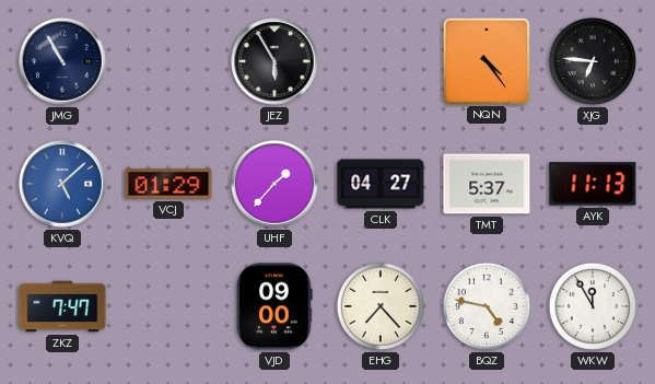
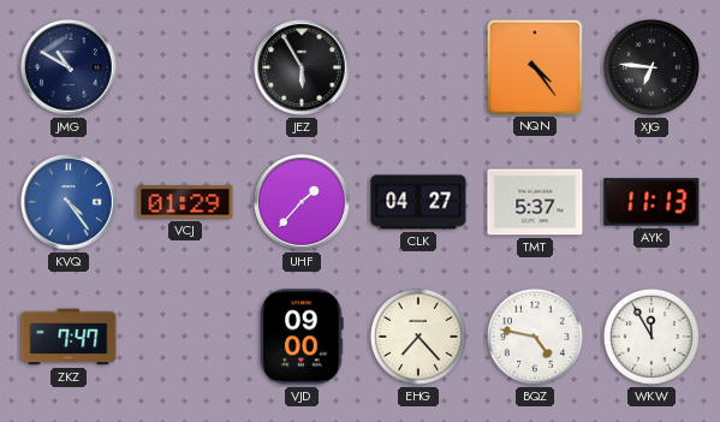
JMG: 10:55 -> 10:50 (69, 67)
KVQ: 5:08 -> 4:24 (69, 202)
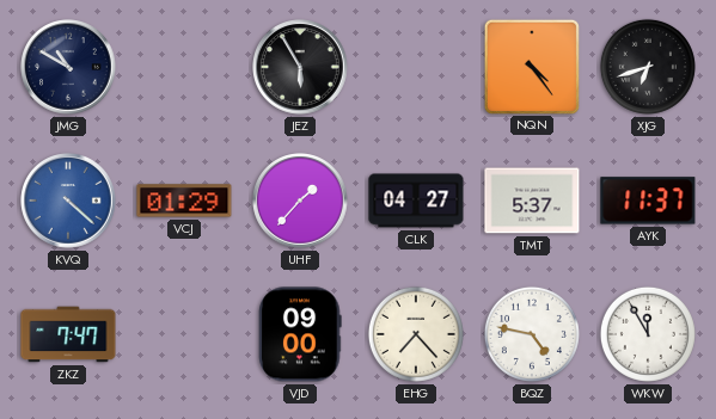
XJG: 6:46 -> 6:42 (648, 67)
KVQ: 4:24 -> 4:22 (68, 201)
AYK: 11:13 -> 11:37 (648, 201)
